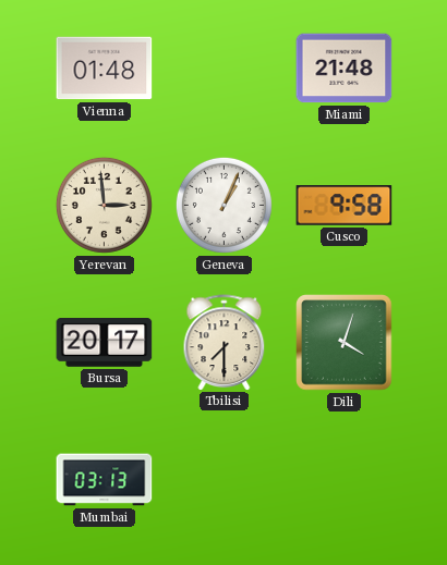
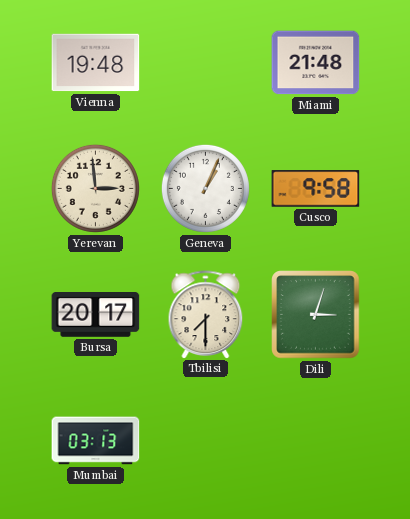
Vienna: 01:48 -> 19:48 (96, 63)
Dili: 4:03 -> 3:03 (316, 315)
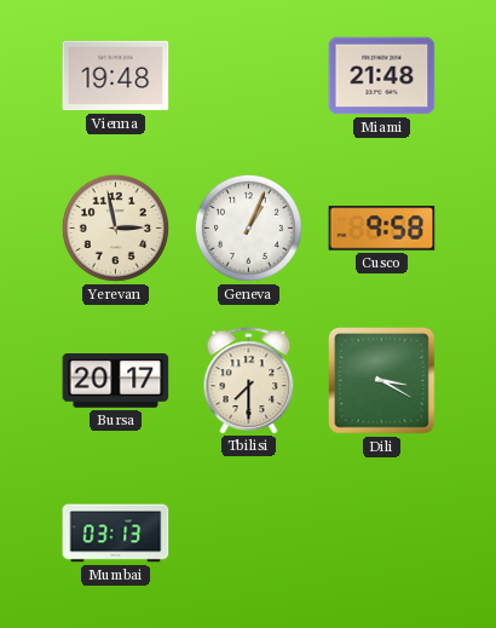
Yerevan: 2:59 -> 2:58 (115, 227)
Dili: 3:03 -> 3:20 (382, 381)
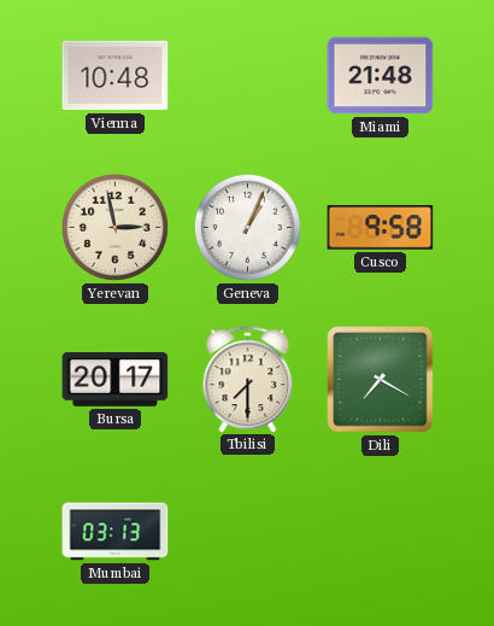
Vienna: 19:48 -> 10:48 (116, 76)
Dili: 3:20 -> 7:20 (381, 380)
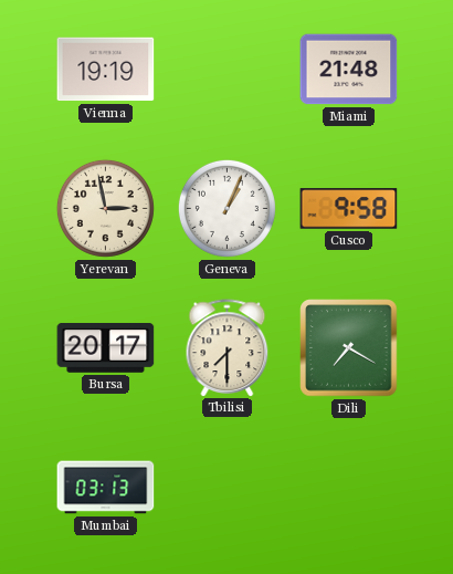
Vienna: 10:48 -> 19:19 (106, 70)
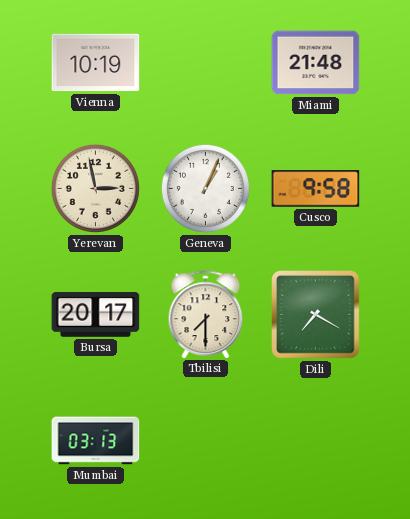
Vienna: 19:19 -> 10:19 (96, 63)
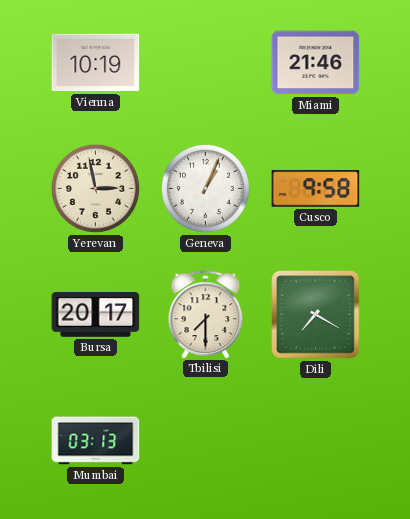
Miami: 21:48 -> 21:46 (316, 63)
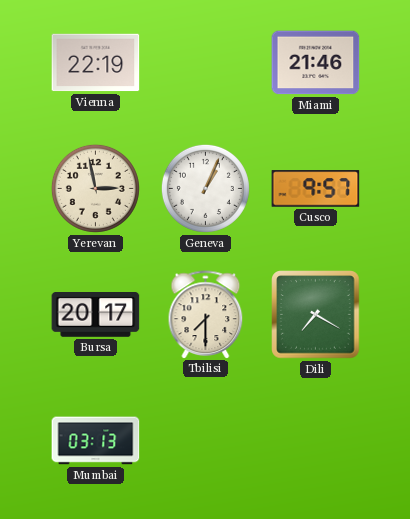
Vienna: 10:19 -> 22:19 (96, 63)
Cusco: 9:58 -> 9:57 (316, 189)
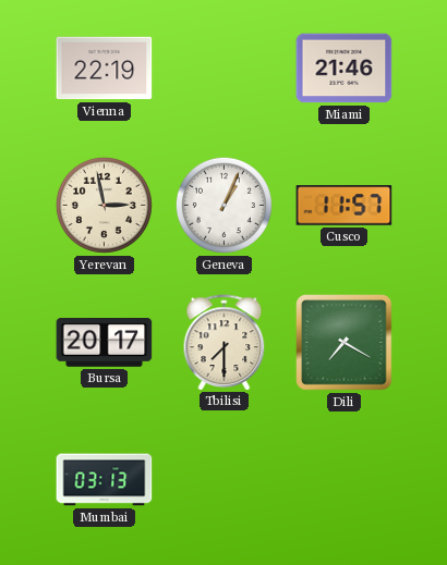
Cusco: 9:57 -> 11:57 (345, 206)
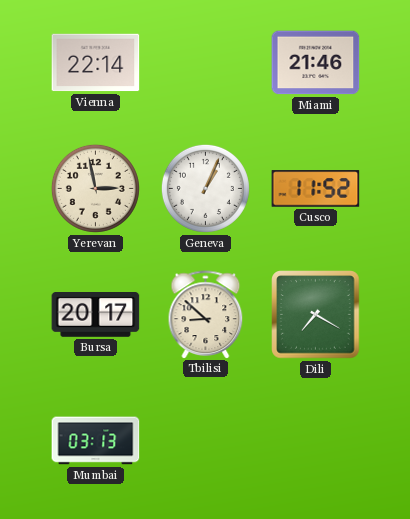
Vienna: 22:19 -> 22:14 (96, 63)
Cusco: 11:57 -> 11:52 (316, 189)
Tbilisi: 7:30 -> 8:52 (206, 314)
